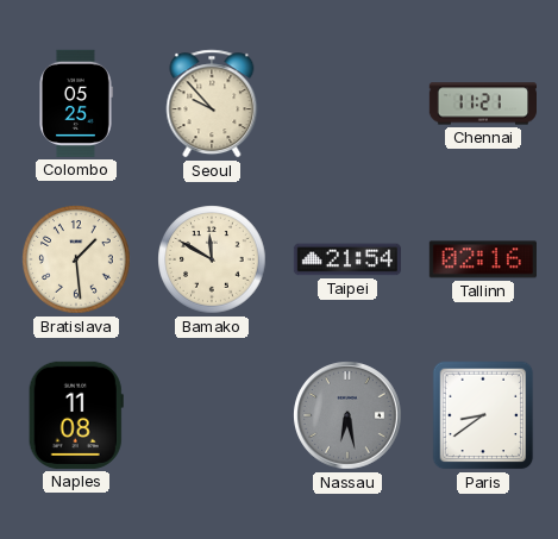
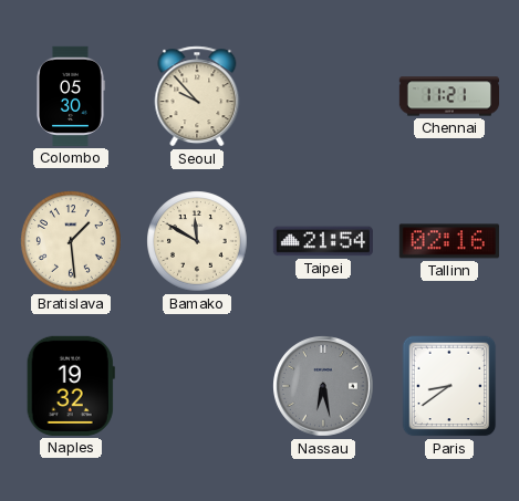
Colombo: 05:25 -> 05:30 (71, 96)
Naples: 11:08 -> 19:32 (71, 386)
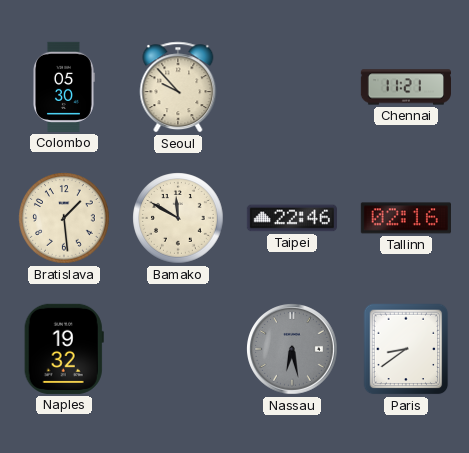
Taipei: 21:54 -> 22:46 (292, 218)
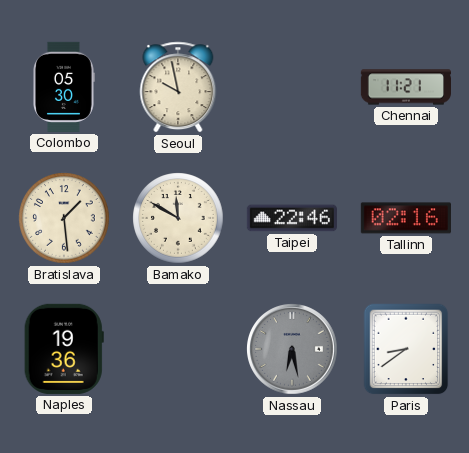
Seoul: 9:53 -> 9:58 (178, 87)
Naples: 19:32 -> 19:36 (64, 349)
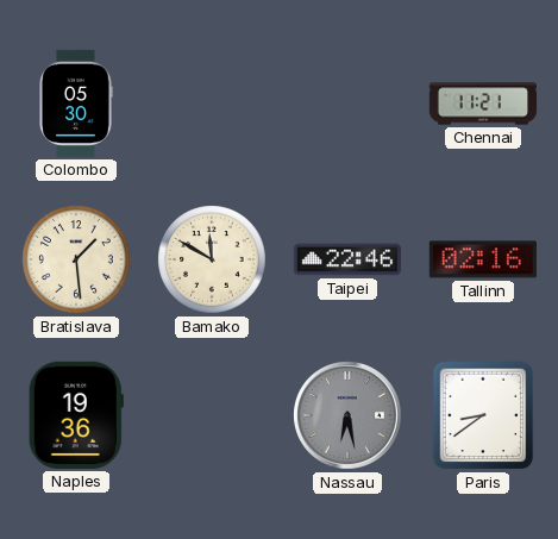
Seoul: 9:58 -> none (178, 87)
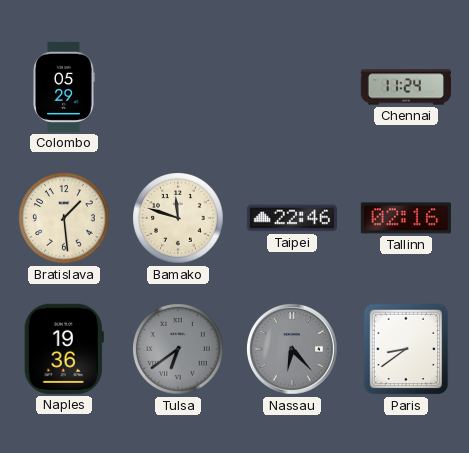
Colombo: 05:30 -> 05:29 (64, 87)
Chennai: 11:21 -> 11:24 (405, 87)
Bamako: 11:50 -> 11:48 (178, 218)
Tulsa: none -> 6:39 (178, 349)
Nassau: 6:28 -> 6:23 (293, 350)
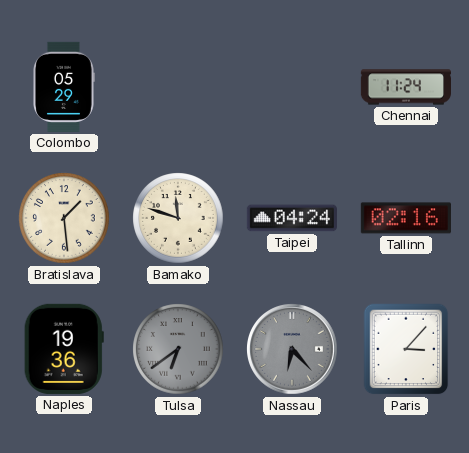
Taipei: 22:46 -> 04:24 (292, 218)
Paris: 8:39 -> 3:07 (406, 349)
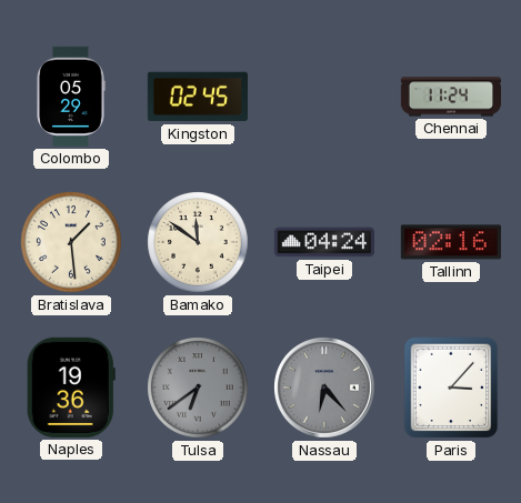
Kingston: none -> 02:45 (198, 97)
Bamako: 11:48 -> 11:51 (198, 242)
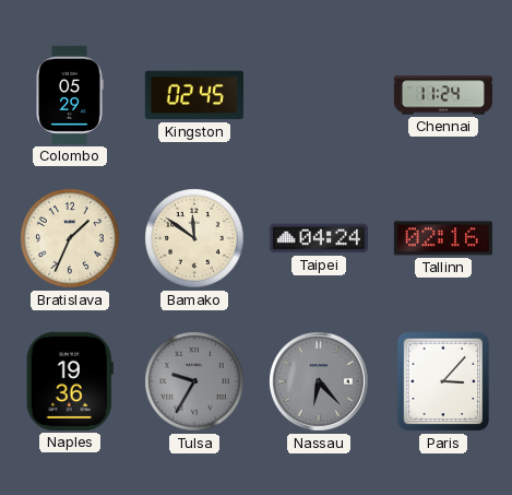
Bratislava: 1:29 -> 1:34 (70, 238)
Tulsa: 6:39 -> 9:35 (194, 381)
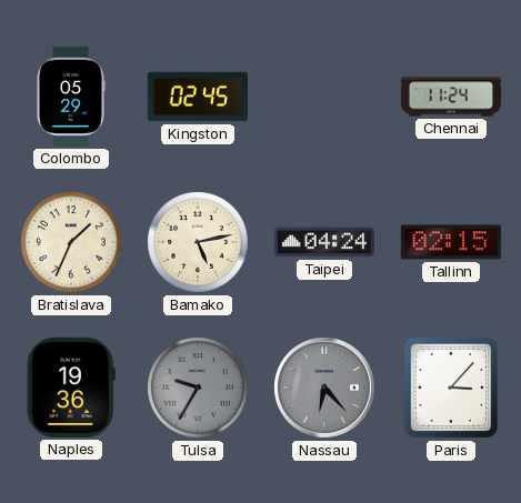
Bamako: 11:51 -> 5:13 (198, 242)
Tallinn: 02:16 -> 02:15 (451, 242)
